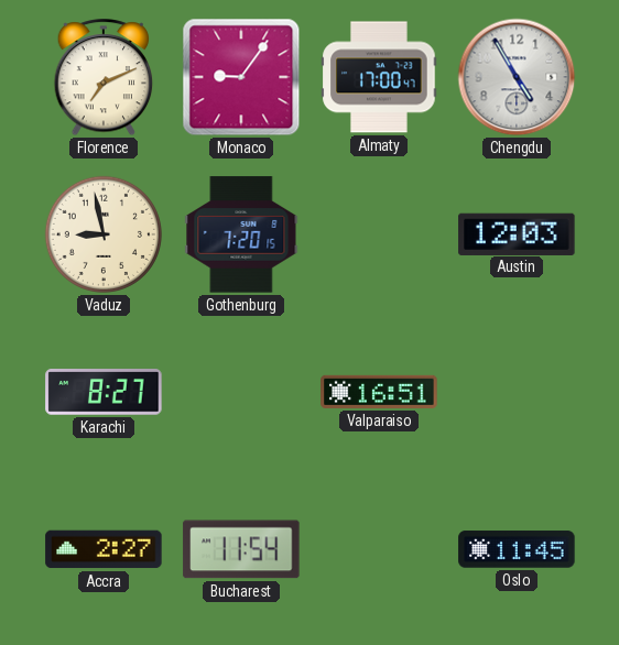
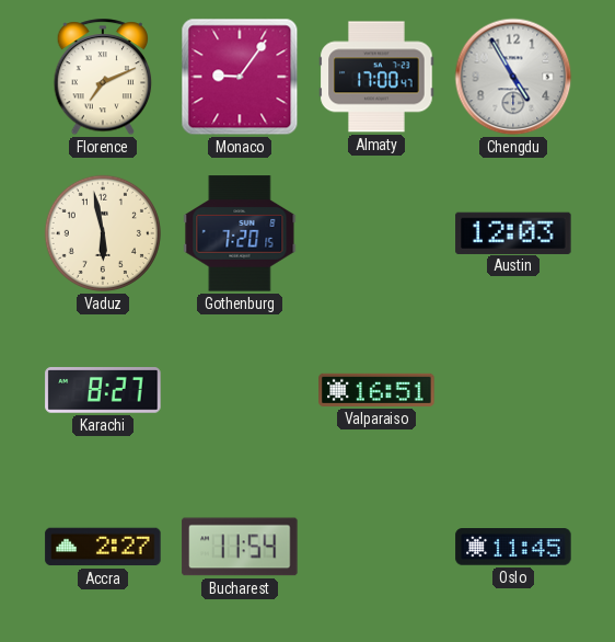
Vaduz: 8:58 -> 5:58 (103, 233)
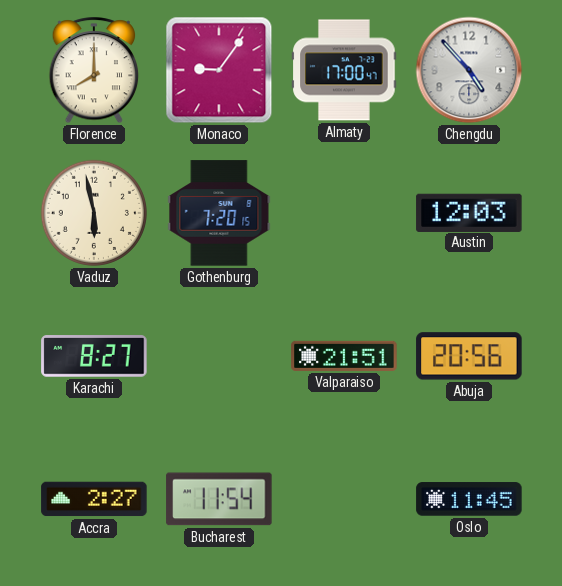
Florence: 7:11 -> 8:00 (94, 71)
Chengdu: 4:55 -> 4:53 (469, 70)
Valparaiso: 16:51 -> 21:51 (344, 356)
Abuja: none -> 20:56 (469, 356)
